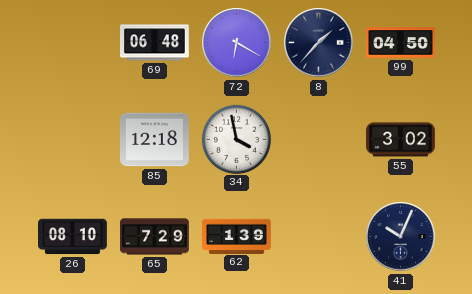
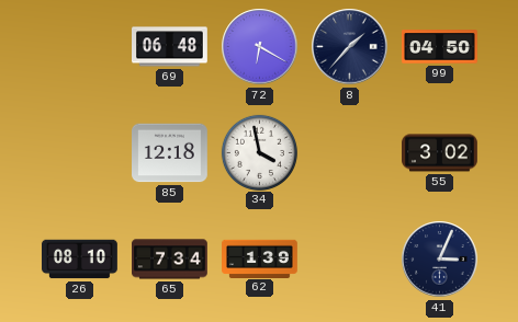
65: 7:29 -> 7:34 (170, 260)
41: 10:04 -> 3:04 (440, 260)
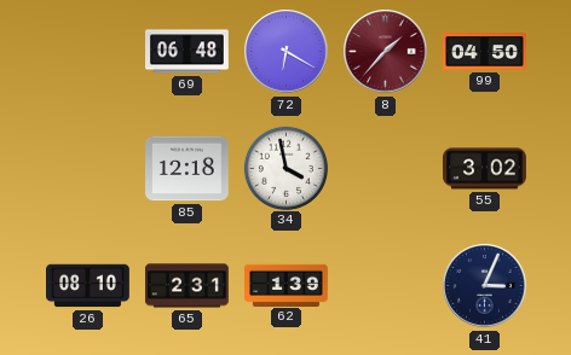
8 dial: navy -> burgundy (386, 52)
65: 7:34 -> 2:31 (188, 286)
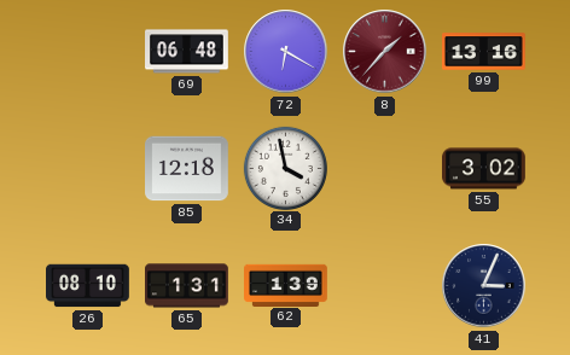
99: 04:50 -> 13:16 (484, 52)
65: 2:31 -> 1:31 (187, 286)
